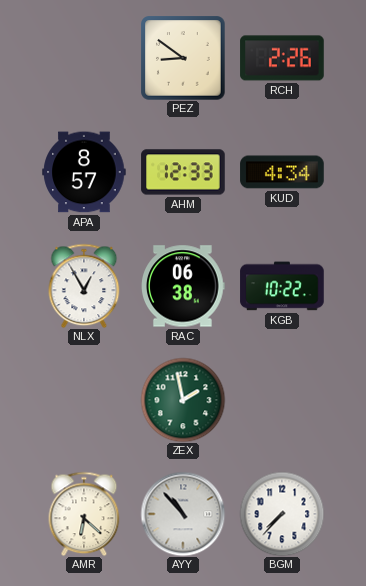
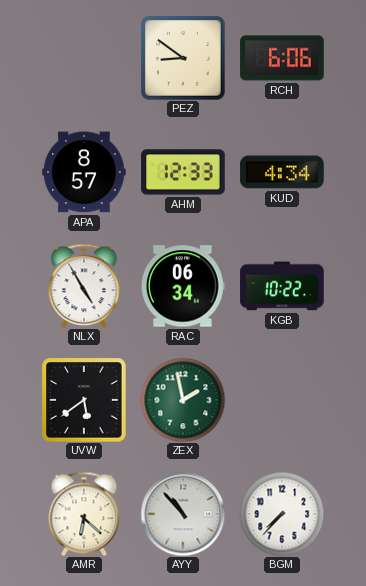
RCH: 2:26 -> 6:06 (282, 58)
NLX: 12:55 -> 4:55 (84, 286)
RAC: 06:38 -> 06:34 (184, 286)
UVW: none -> 5:39 (84, 400)
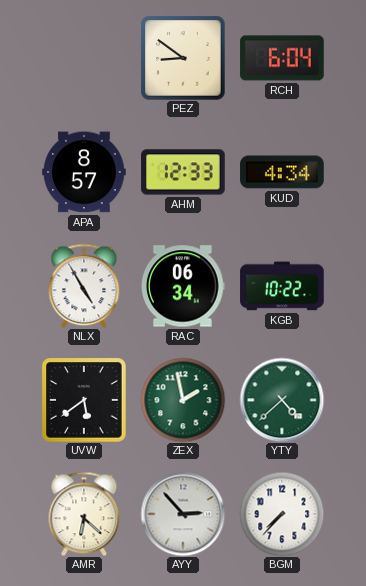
RCH: 6:06 -> 6:04 (282, 58)
YTY: none -> 4:38 (282, 400)
AYY: 10:53 -> 2:53 (183, 514)
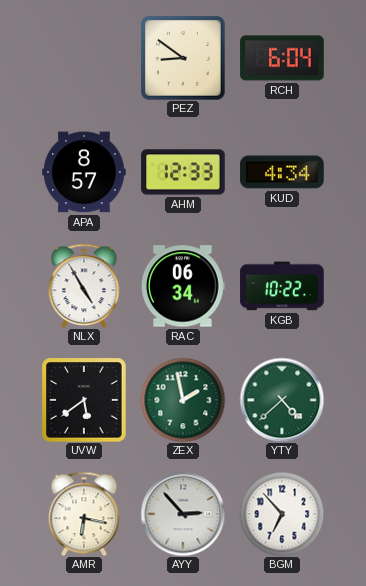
AMR: 6:22 -> 6:17 (84, 514)
BGM: 7:37 -> 6:53 (282, 514)
